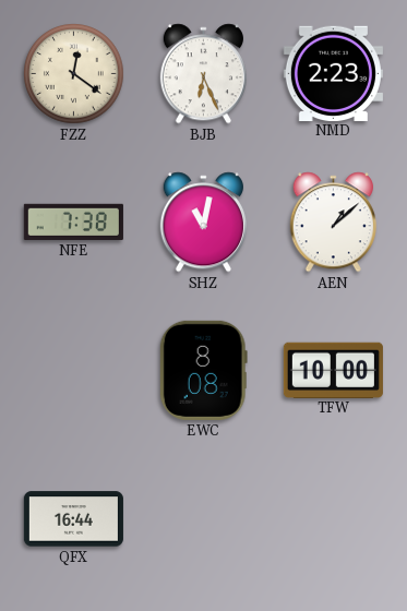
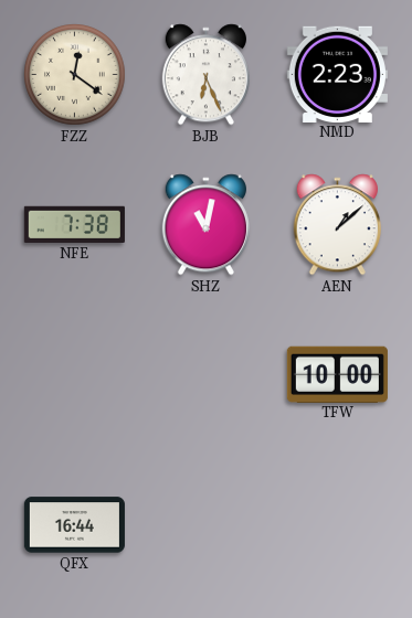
EWC: 8:08 -> none (203, 370)
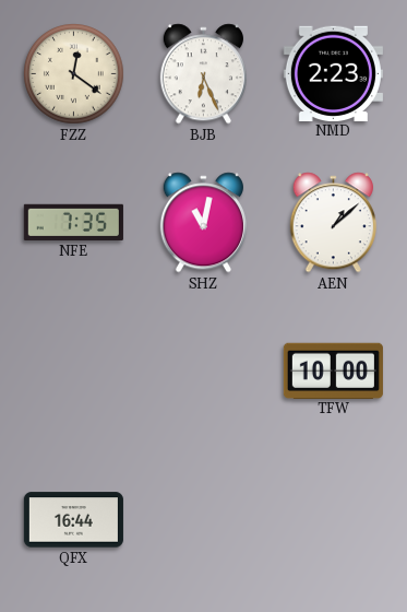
NFE: 7:38 -> 7:35 (73, 222)
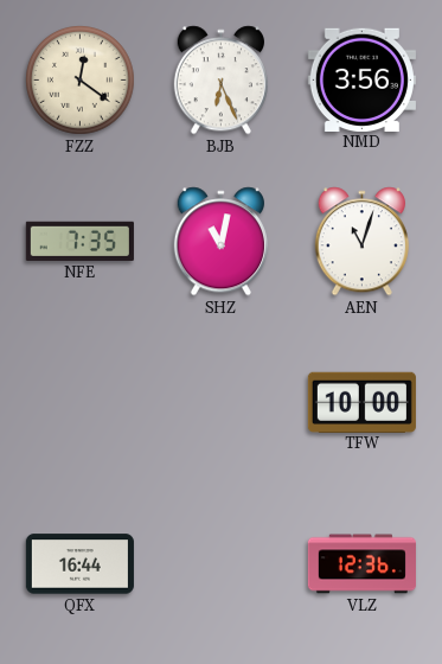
NMD: 2:23 -> 3:56 (361, 79)
AEN: 1:08 -> 11:03 (361, 242)
VLZ: none -> 12:36 (361, 564)
